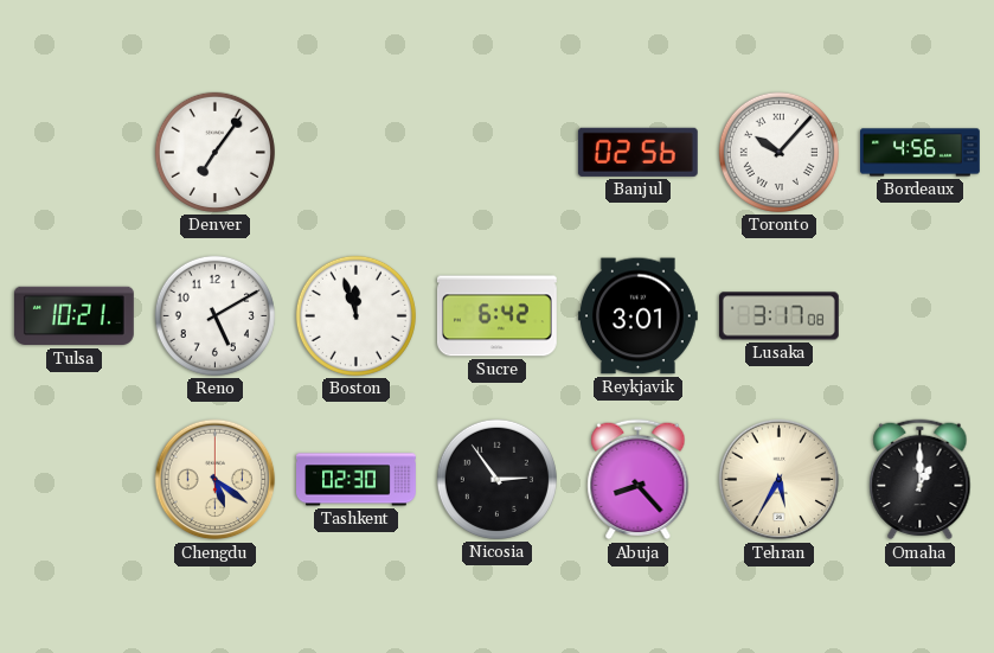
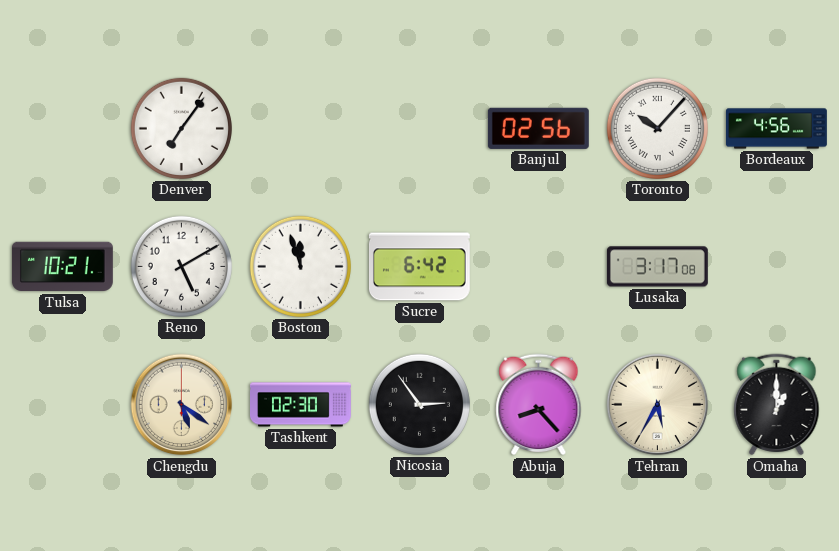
Reykjavik: 3:01 -> none (637, 316)
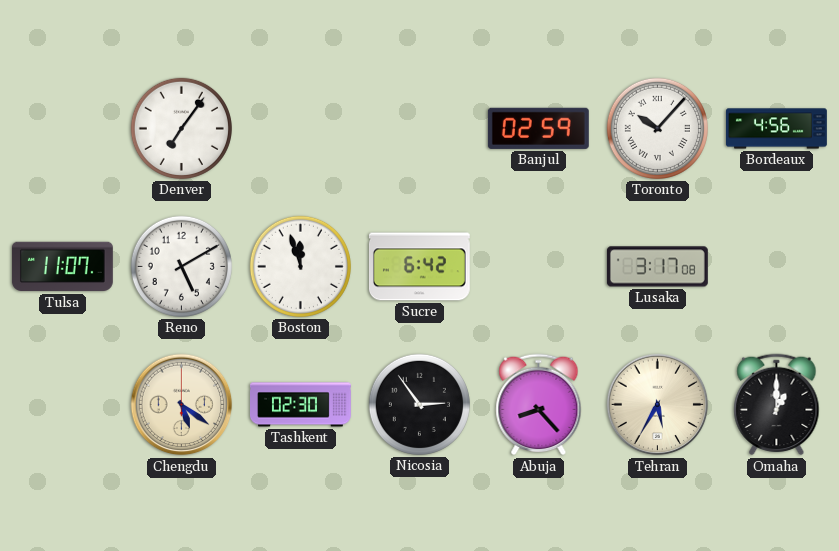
Banjul: 02:56 -> 02:59 (538, 128)
Tulsa: 10:21 -> 11:07 (62, 267)
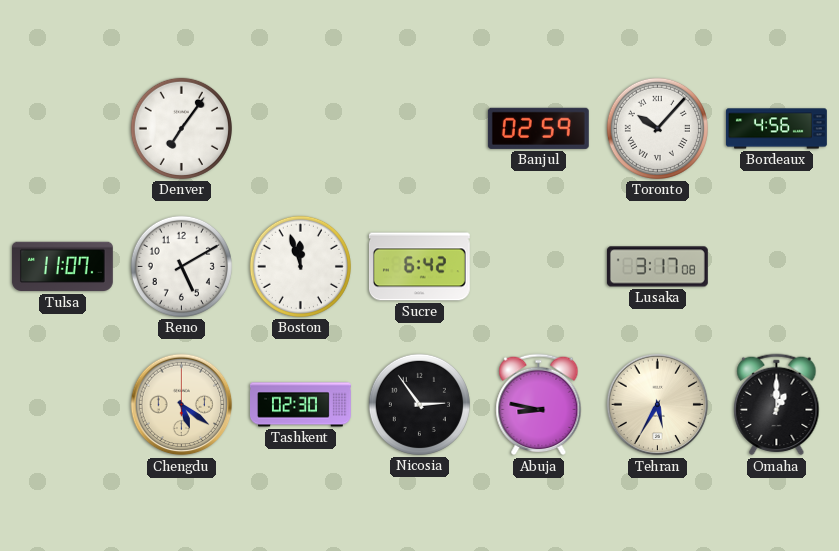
Abuja: 8:23 -> 8:47 (539, 405)
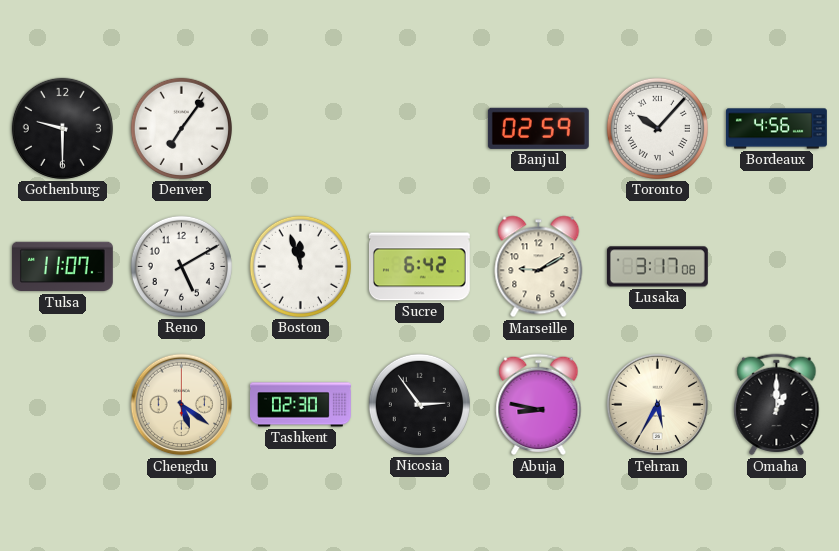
Gothenburg: none -> 9:30 (62, 128)
Marseille: none -> 9:10 (539, 267)
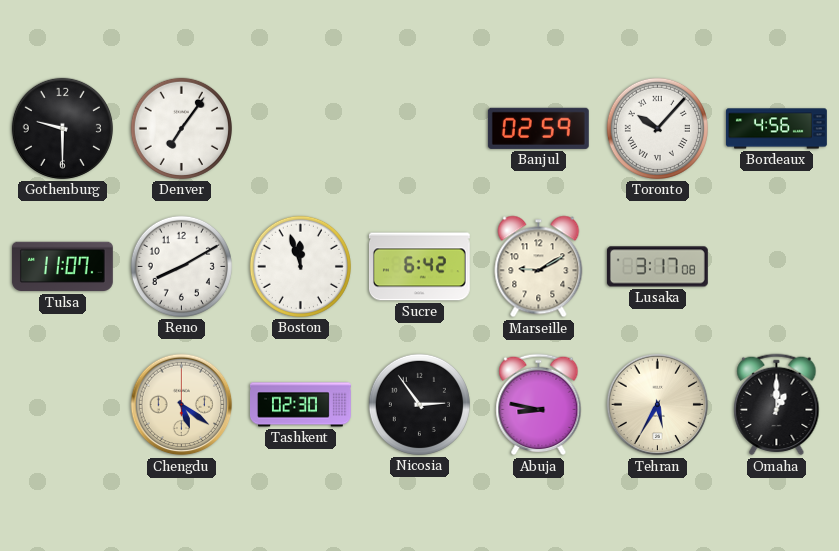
Reno: 5:10 -> 8:10 (181, 266)
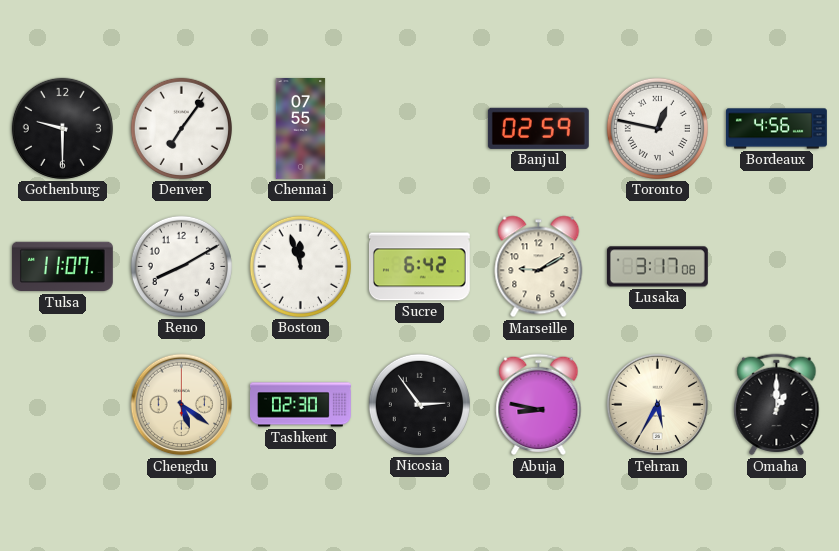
Chennai: none -> 07:55 (301, 129)
Toronto: 10:07 -> 12:47 (657, 128)
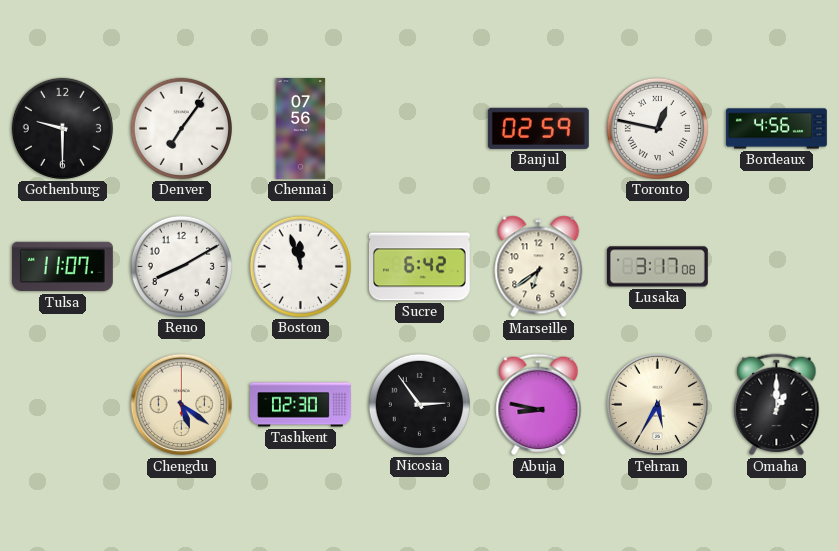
Chennai: 07:55 -> 07:56 (301, 129)
Marseille: 9:10 -> 6:39 (539, 267)
